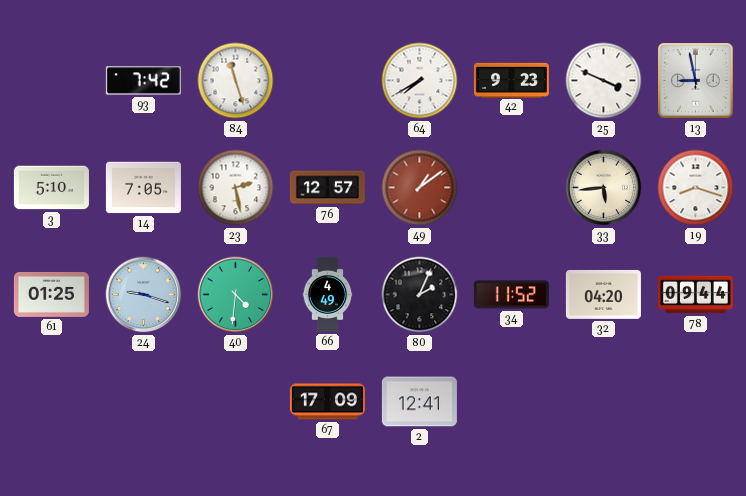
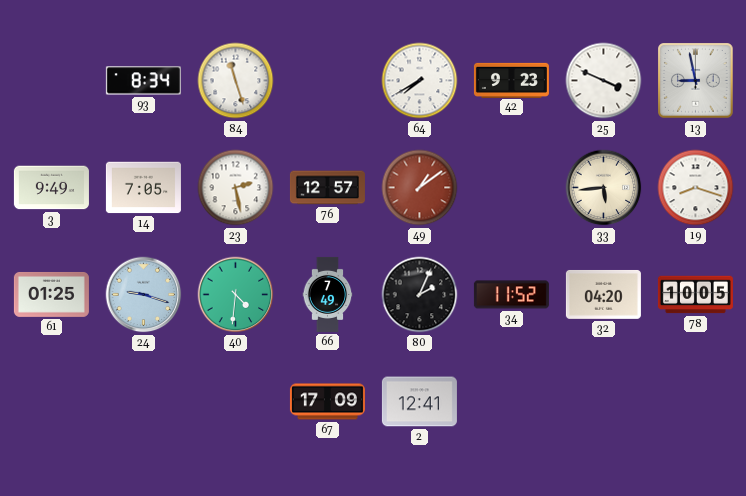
93: 7:42 -> 8:34 (143, 81)
3: 5:10 -> 9:49 (51, 188)
66: 4:49 -> 7:49 (328, 294)
78: 09:44 -> 10:05 (695, 295)
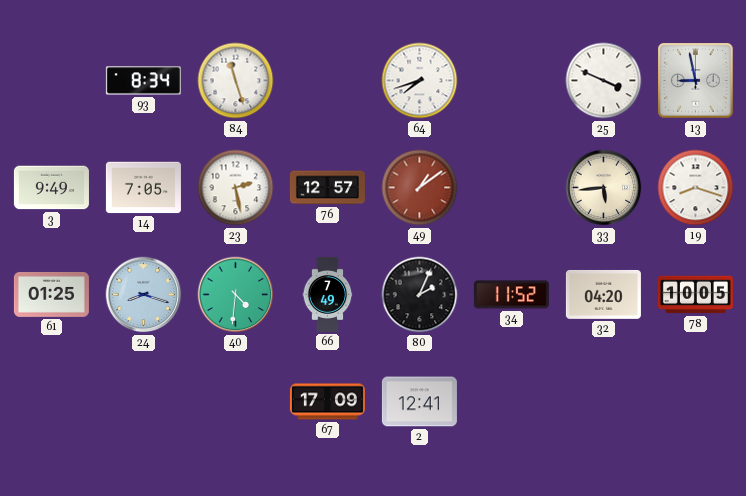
64: 7:40 -> 7:42 (420, 81)
42: 9:23 -> none (511, 80)
24: 9:18 -> 8:18 (144, 295)
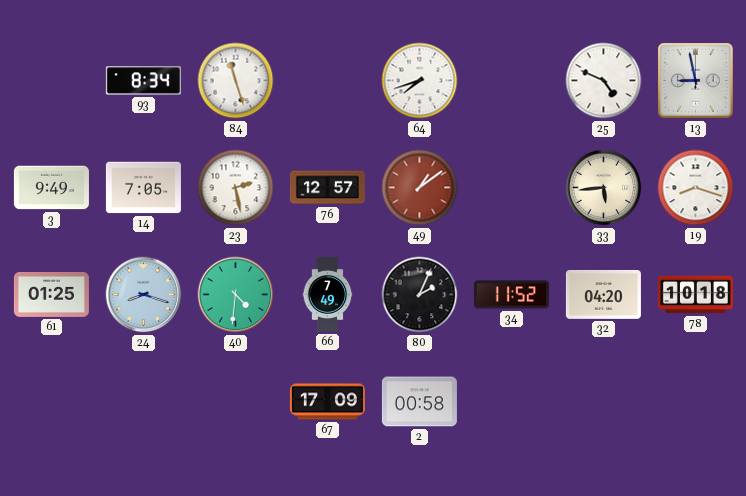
25: 3:49 -> 4:49 (604, 81)
78: 10:05 -> 10:18 (695, 295)
2: 12:41 -> 00:58 (419, 402)
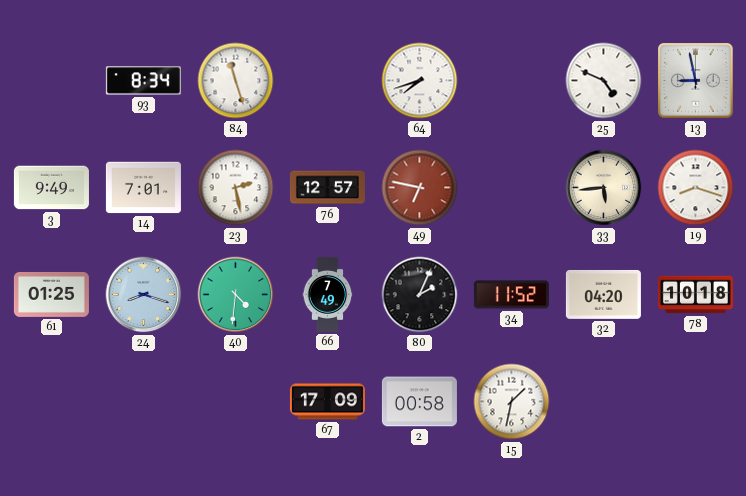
14: 7:05 -> 7:01 (143, 188)
49: 1:09 -> 6:47 (420, 188)
15: none -> 1:32 (512, 402)
